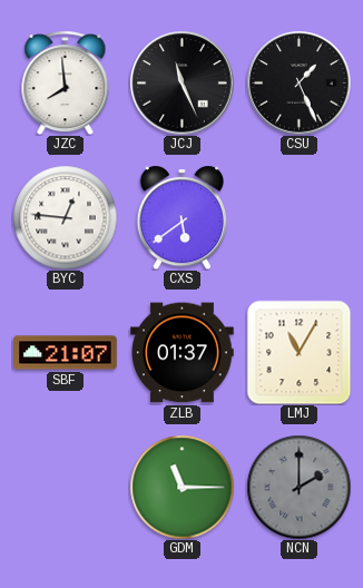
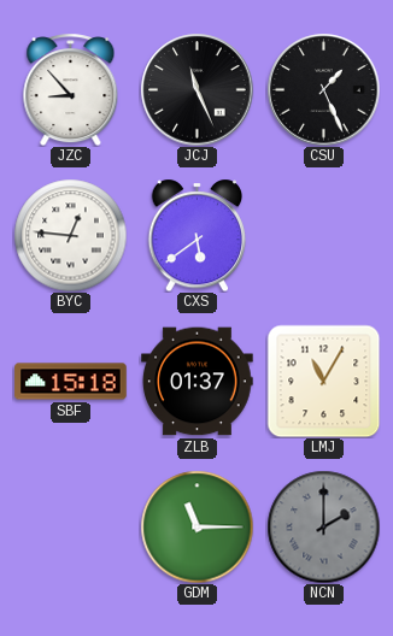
JZC: 7:59 -> 8:53 (71, 89)
SBF: 21:07 -> 15:18 (71, 382)
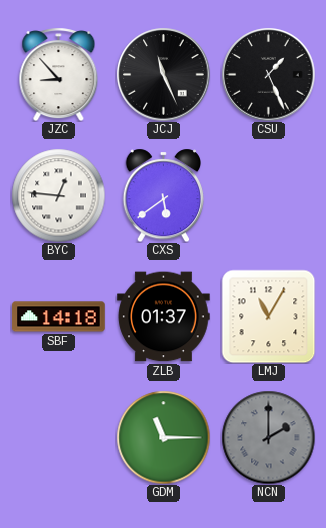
SBF: 15:18 -> 14:18 (59, 317)
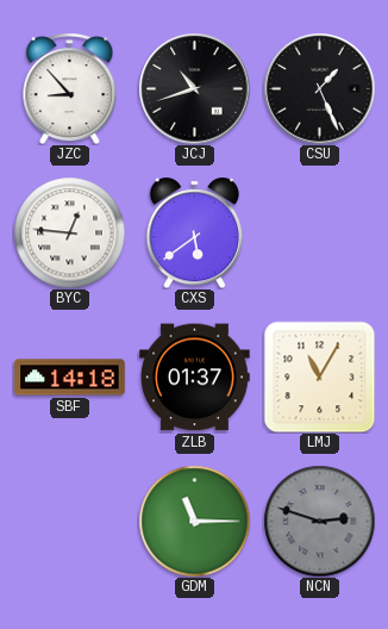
JCJ: 11:26 -> 10:42 (194, 88)
NCN: 2:00 -> 2:48 (319, 521)
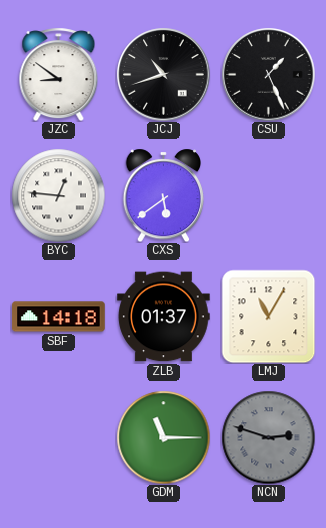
JZC: 8:53 -> 8:51 (59, 74)
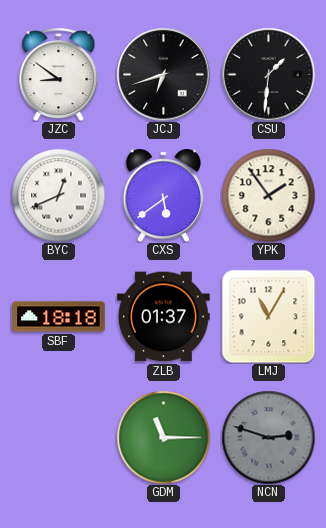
JCJ: 10:42 -> 6:42 (163, 74)
CSU: 1:26 -> 1:31 (268, 74)
BYC: 12:46 -> 12:41 (58, 195)
YPK: none -> 1:54 (268, 195)
SBF: 14:18 -> 18:18 (59, 317)
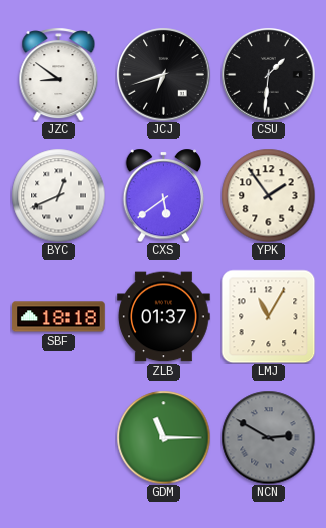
NCN: 2:48 -> 2:50 (268, 437)
